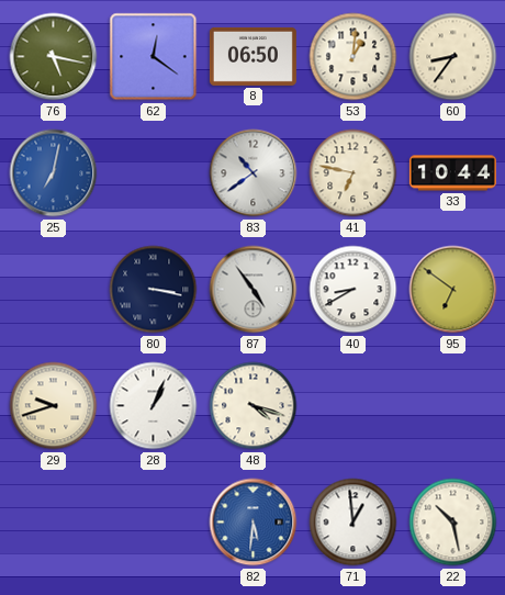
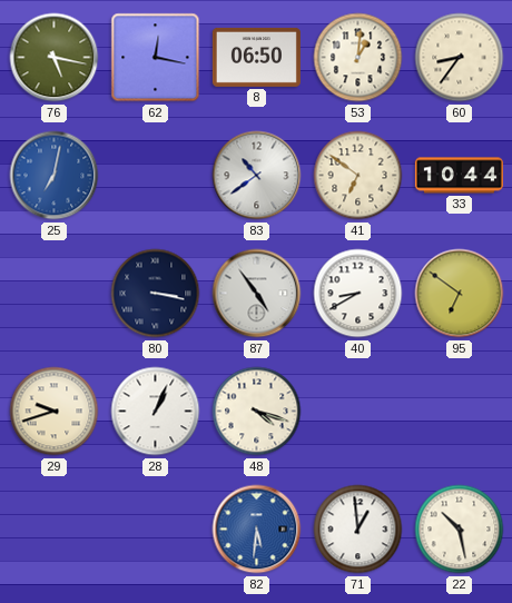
62: 12:21 -> 12:17 (156, 58)
41: 6:47 -> 6:51 (358, 176)
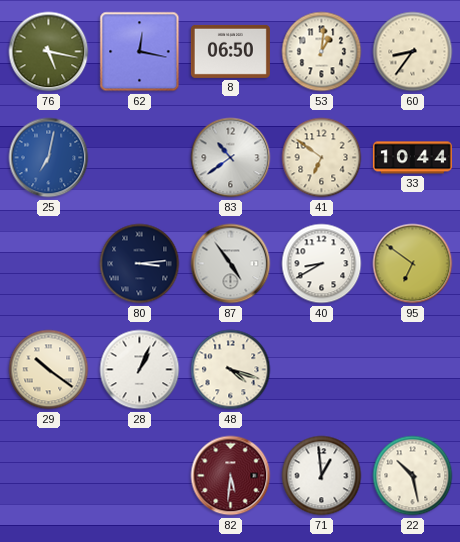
80: 3:17 -> 3:14 (140, 264)
29: 9:42 -> 10:21 (49, 370)
82 dial: blue -> burgundy (231, 476)
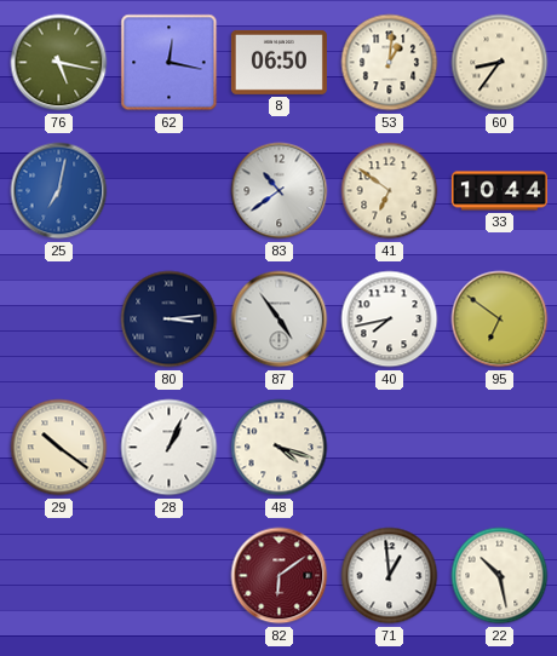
40: 8:40 -> 7:43 (390, 320)
82: 5:31 -> 6:09 (280, 576)
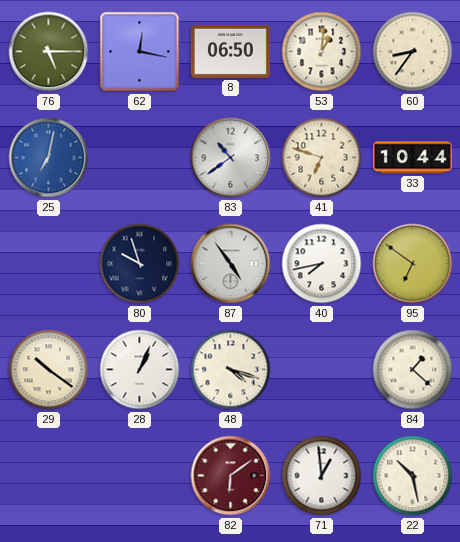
76: 5:17 -> 5:15 (49, 52)
41: 6:51 -> 6:48 (322, 158)
80: 3:14 -> 9:57 (140, 264)
84: none -> 1:22 (413, 370)
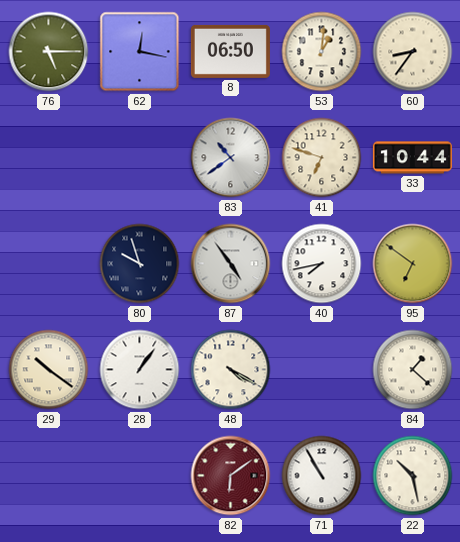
25: 7:02 -> none (49, 158)
28: 1:04 -> 1:06 (140, 370)
48: 4:18 -> 4:20 (231, 370)
71: 12:59 -> 10:55 (322, 476)
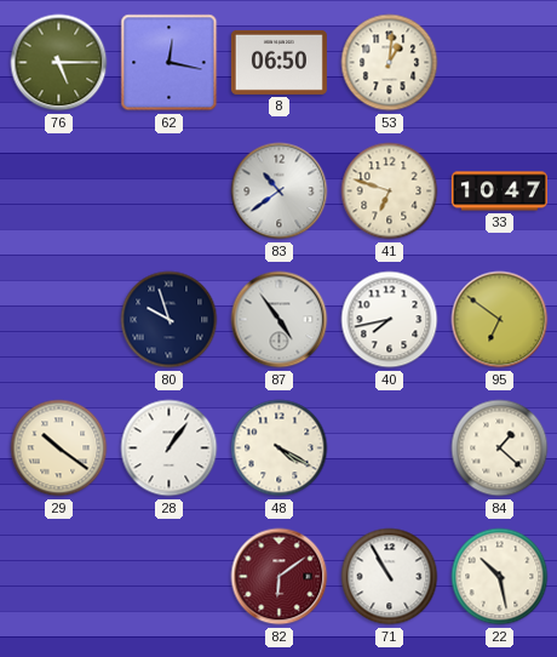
60: 8:36 -> none (413, 52)
33: 10:44 -> 10:47 (499, 192)
